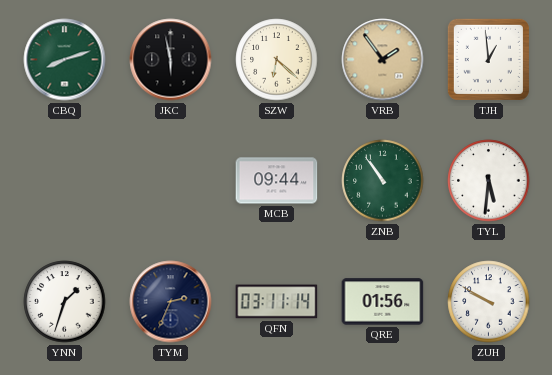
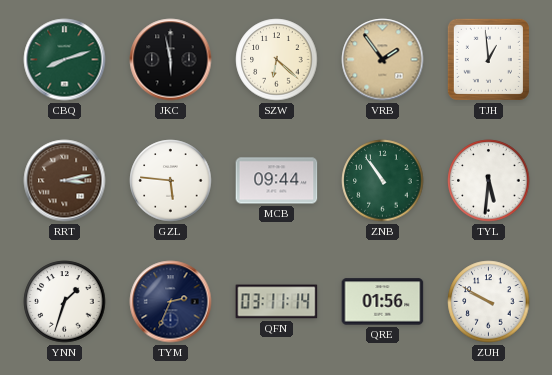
RRT: none -> 3:13 (65, 181)
GZL: none -> 5:46 (171, 181)
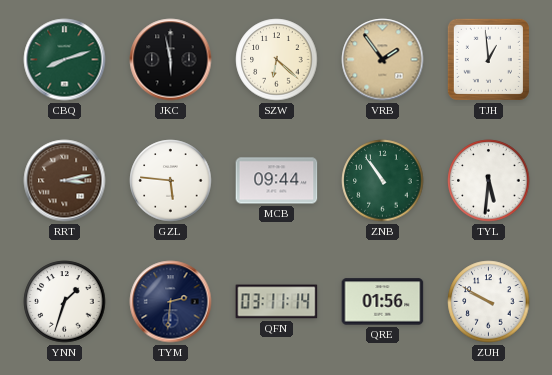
TYM: 2:34 -> 2:31 (171, 302)
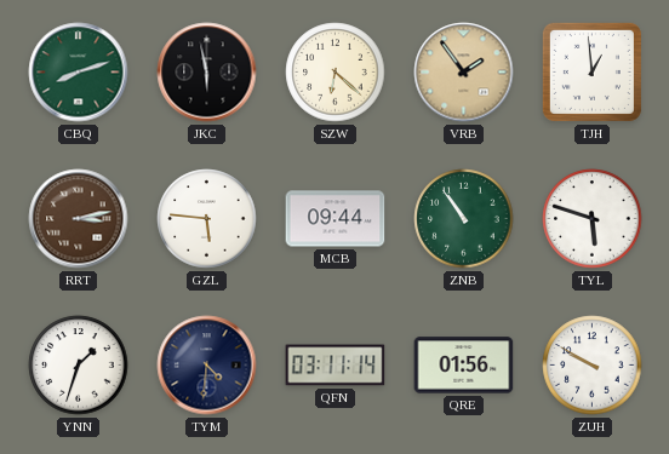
TYL: 5:31 -> 5:48 (593, 219)
TYM: 2:31 -> 4:31 (207, 366)
